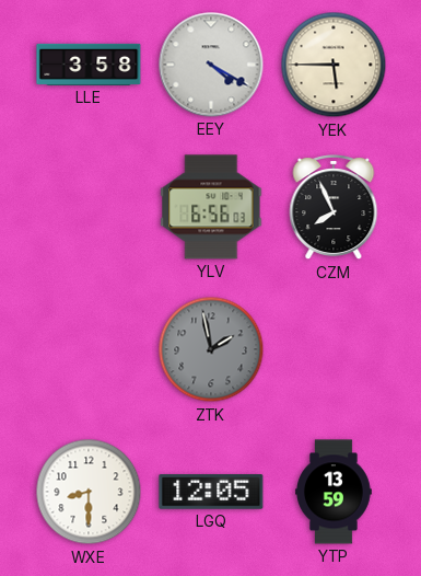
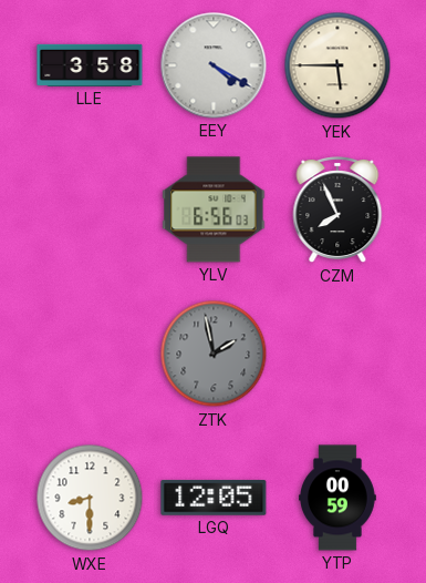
YTP: 13:59 -> 00:59 (339, 498)
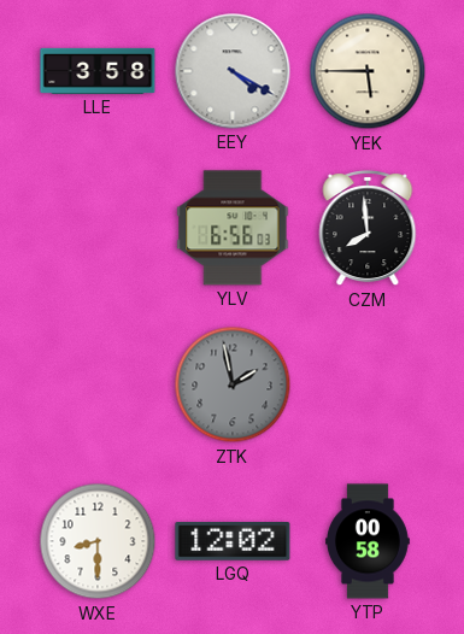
CZM: 7:56 -> 7:59 (368, 229)
LGQ: 12:05 -> 12:02 (233, 542)
YTP: 00:59 -> 00:58 (369, 541)
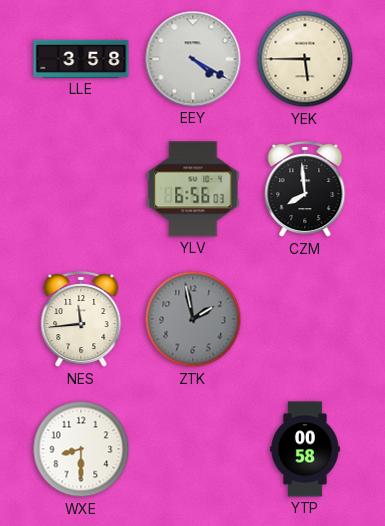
NES: none -> 11:44 (81, 320)
LGQ: 12:02 -> none (233, 542)
